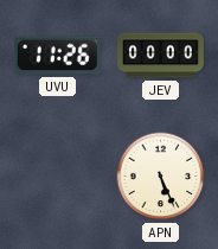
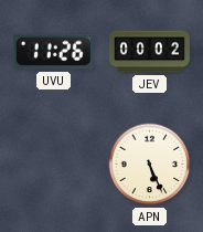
JEV: 00:00 -> 00:02 (149, 52)
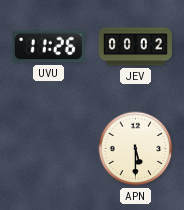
APN: 5:26 -> 5:30 (136, 149)
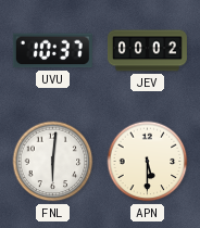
UVU: 11:26 -> 10:37 (52, 51)
FNL: none -> 6:01 (53, 162)
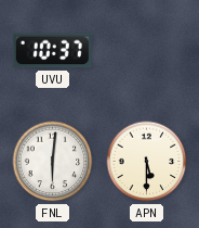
JEV: 00:02 -> none (147, 51)
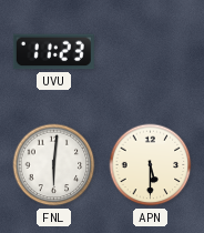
UVU: 10:37 -> 11:23 (53, 52)
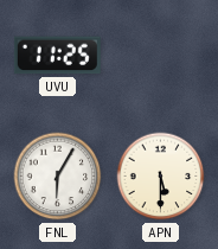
UVU: 11:23 -> 11:25 (57, 56)
FNL: 6:01 -> 6:05 (58, 177)
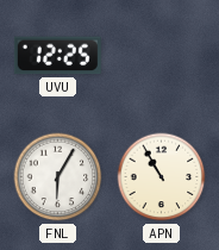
UVU: 11:25 -> 12:25 (57, 56)
APN: 5:30 -> 10:55 (162, 177)
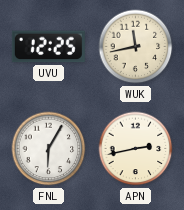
WUK: none -> 11:43 (136, 47)
APN: 10:55 -> 2:43 (136, 149)
